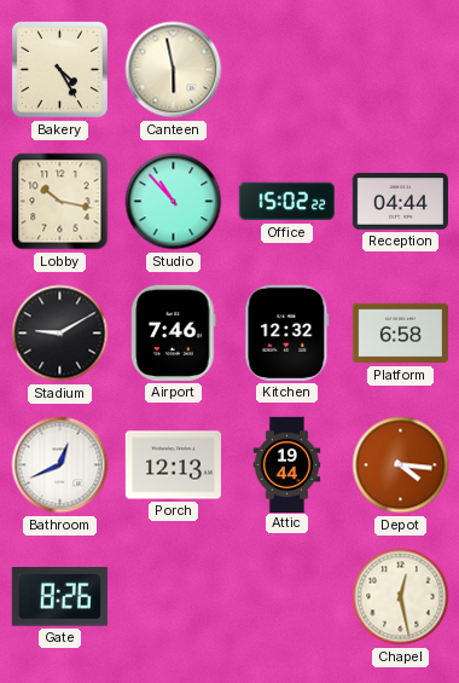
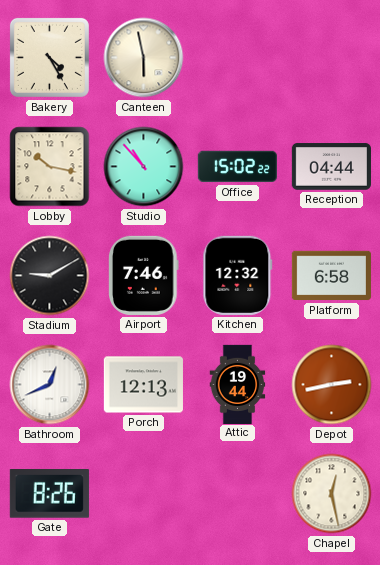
Depot: 4:16 -> 2:43 (332, 385)
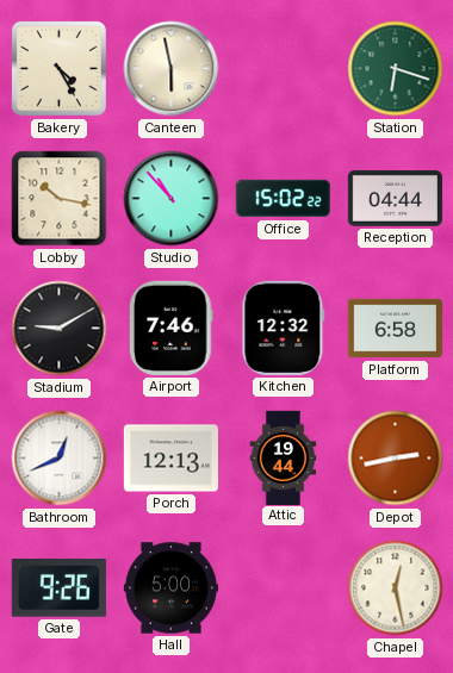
Station: none -> 6:18 (396, 69)
Gate: 8:26 -> 9:26 (58, 588)
Hall: none -> 5:00 (170, 588)
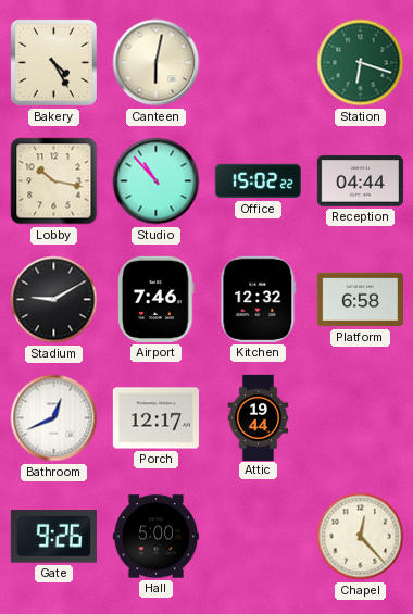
Canteen: 5:58 -> 6:02 (157, 63)
Porch: 12:13 -> 12:17 (155, 418)
Depot: 2:43 -> none (396, 459)
Chapel: 12:28 -> 12:23 (361, 537)
